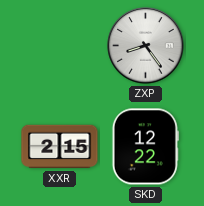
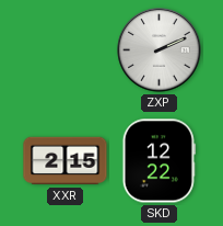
ZXP: 8:24 -> 2:11 (160, 50)
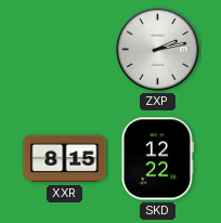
ZXP: 2:11 -> 2:13 (158, 50)
XXR: 2:15 -> 8:15 (65, 159)
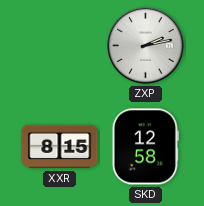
SKD: 12:22 -> 12:58 (145, 147)
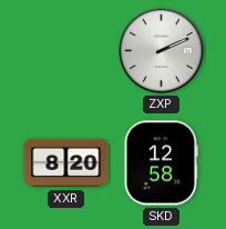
ZXP: 2:13 -> 2:11 (162, 51)
XXR: 8:15 -> 8:20 (66, 163)
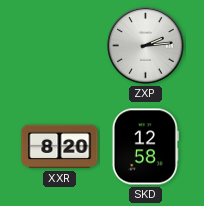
ZXP: 2:11 -> 2:14 (146, 46)
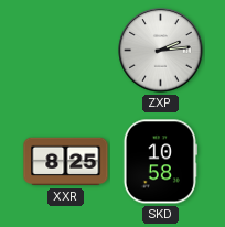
XXR: 8:20 -> 8:25 (66, 162)
SKD: 12:58 -> 10:58 (160, 162)
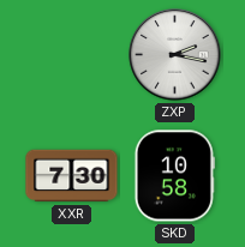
ZXP: 2:14 -> 2:17 (175, 55)
XXR: 8:25 -> 7:30 (72, 176)
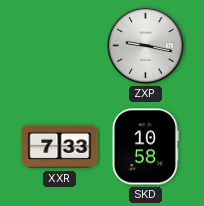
ZXP: 2:17 -> 9:17 (146, 46)
XXR: 7:30 -> 7:33 (60, 147)
